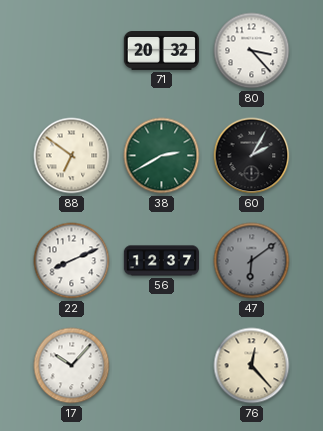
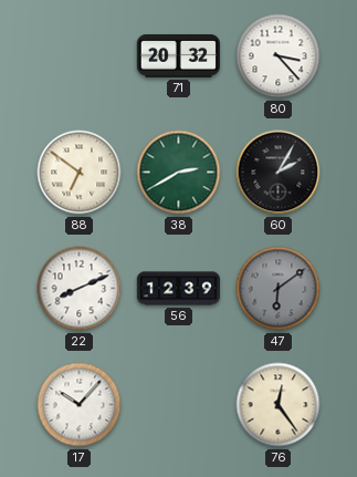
56: 12:37 -> 12:39 (178, 289)
76: 12:23 -> 12:24 (279, 405)
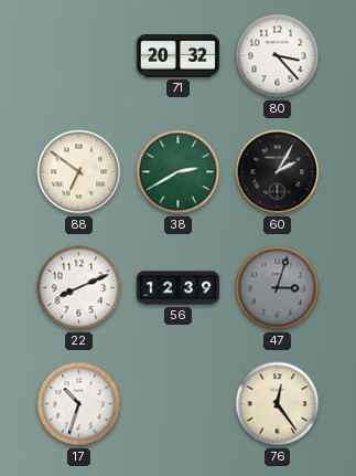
47: 6:09 -> 3:03 (278, 288)
17: 10:07 -> 10:33 (79, 404)
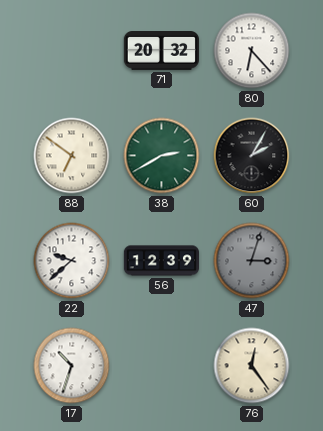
80: 3:23 -> 6:23 (252, 51)
22: 8:11 -> 9:38 (72, 261)
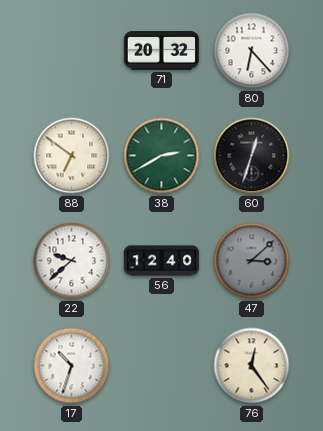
60: 2:05 -> 12:33 (252, 156)
56: 12:39 -> 12:40 (161, 261)
47: 3:03 -> 3:08 (252, 261)
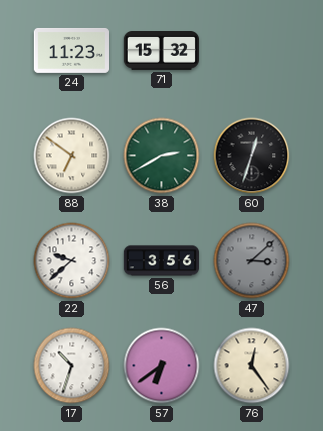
24: none -> 11:23 (71, 50)
71: 20:32 -> 15:32 (161, 51)
80: 6:23 -> none (252, 51)
56: 12:40 -> 3:56 (161, 261)
57: none -> 6:39 (162, 366)
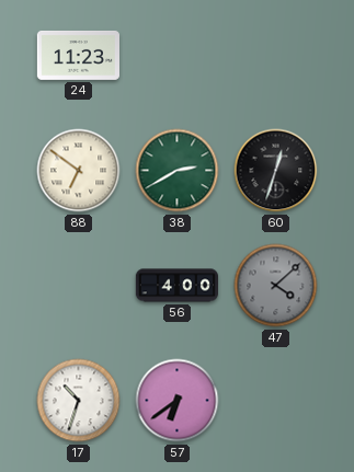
71: 15:32 -> none (161, 51)
22: 9:38 -> none (72, 261)
56: 3:56 -> 4:00 (176, 286)
47: 3:08 -> 4:08 (276, 286)
76: 12:24 -> none (252, 366)
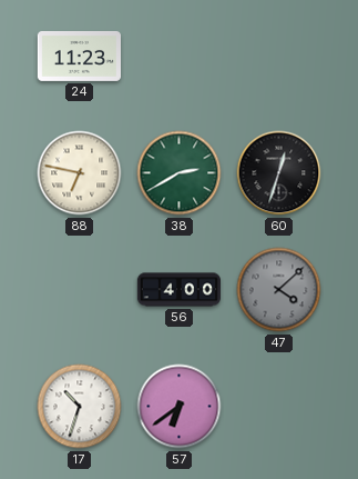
88: 6:51 -> 6:47 (80, 173)
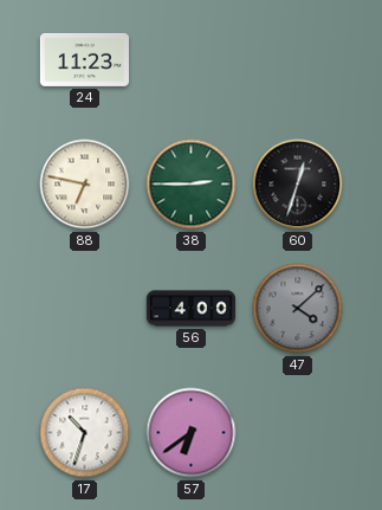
38: 2:40 -> 2:45 (192, 185)
